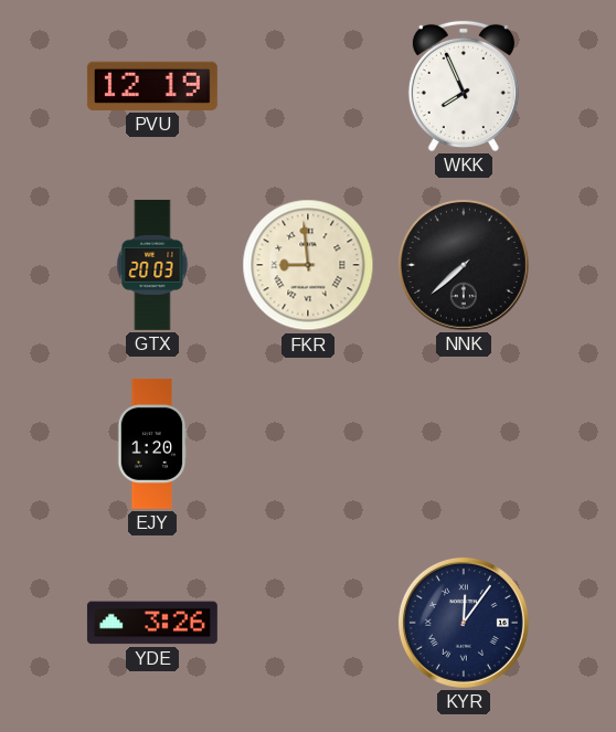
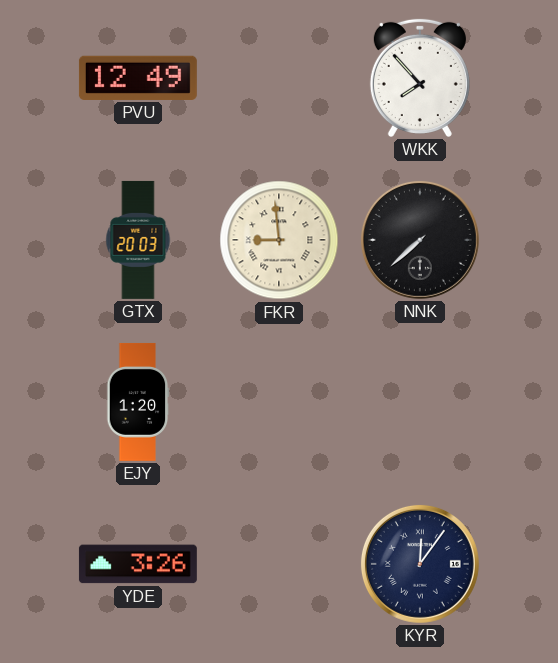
PVU: 12:19 -> 12:49 (138, 78)
WKK: 7:56 -> 7:53 (420, 78)
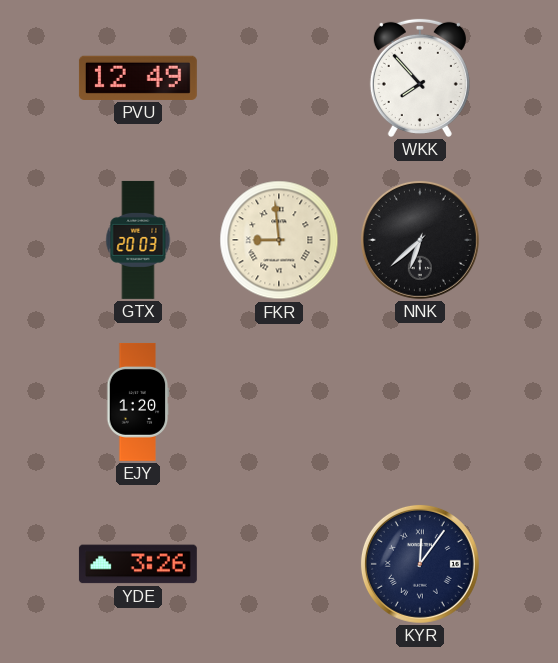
NNK: 7:38 -> 6:38 (420, 240)
